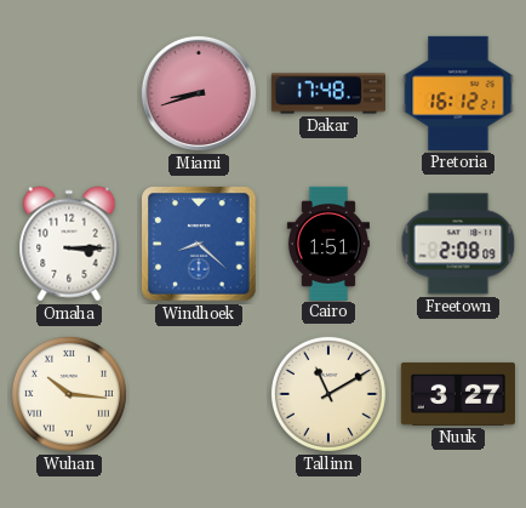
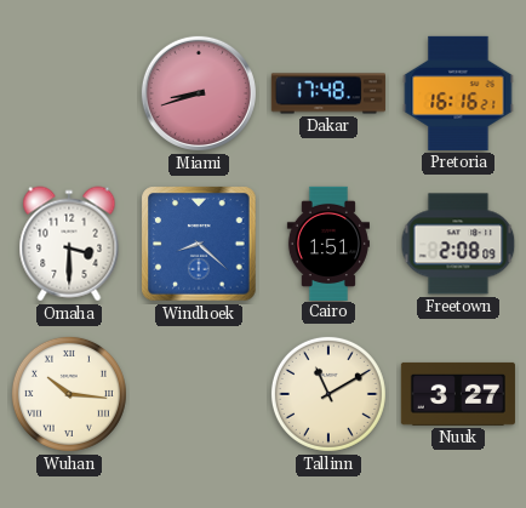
Pretoria: 16:12 -> 16:16 (458, 93)
Omaha: 3:15 -> 3:30 (69, 244)
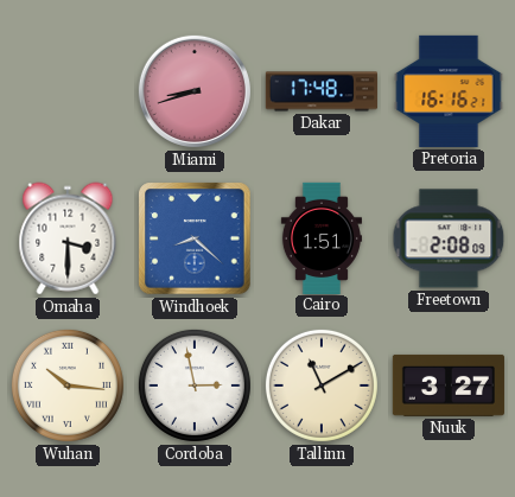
Cordoba: none -> 2:58 (195, 386)
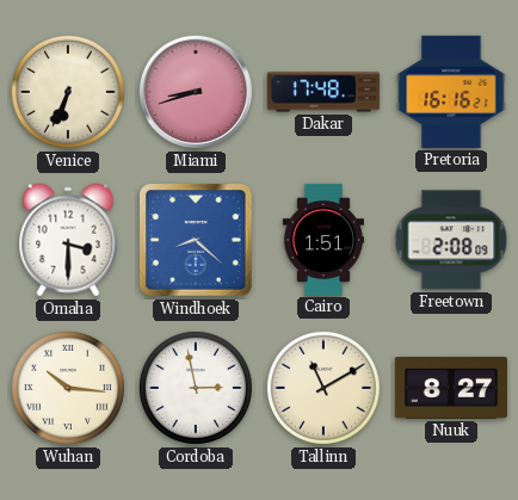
Venice: none -> 6:34 (68, 92)
Nuuk: 3:27 -> 8:27 (451, 388)
